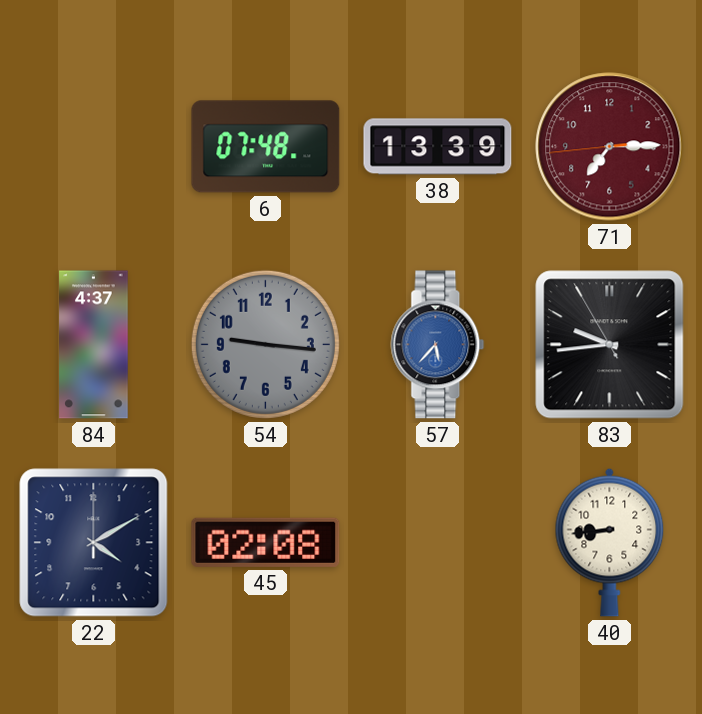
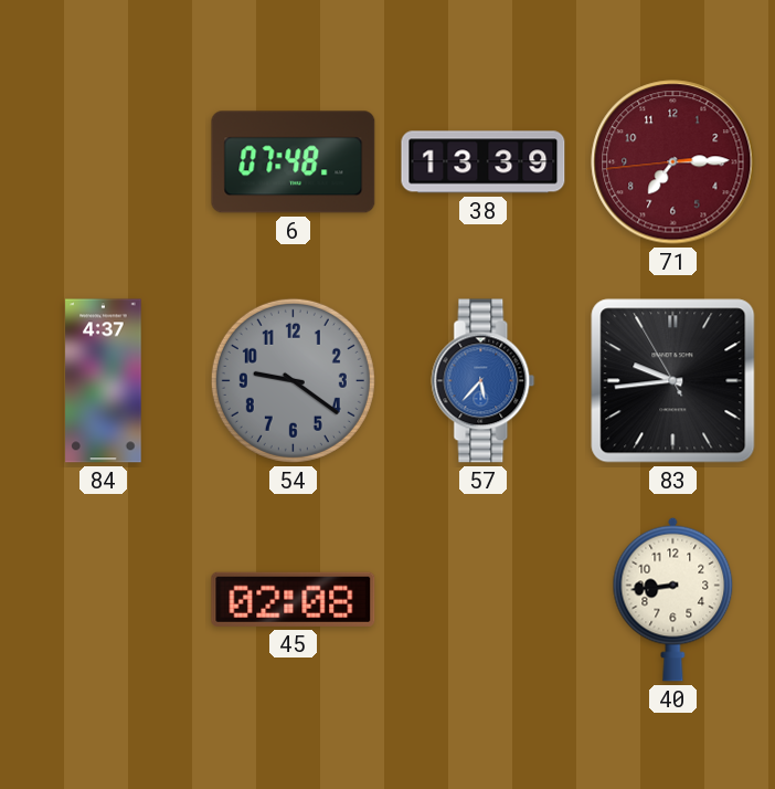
54: 9:16 -> 9:21 (293, 380)
22: 4:10 -> none (94, 543)
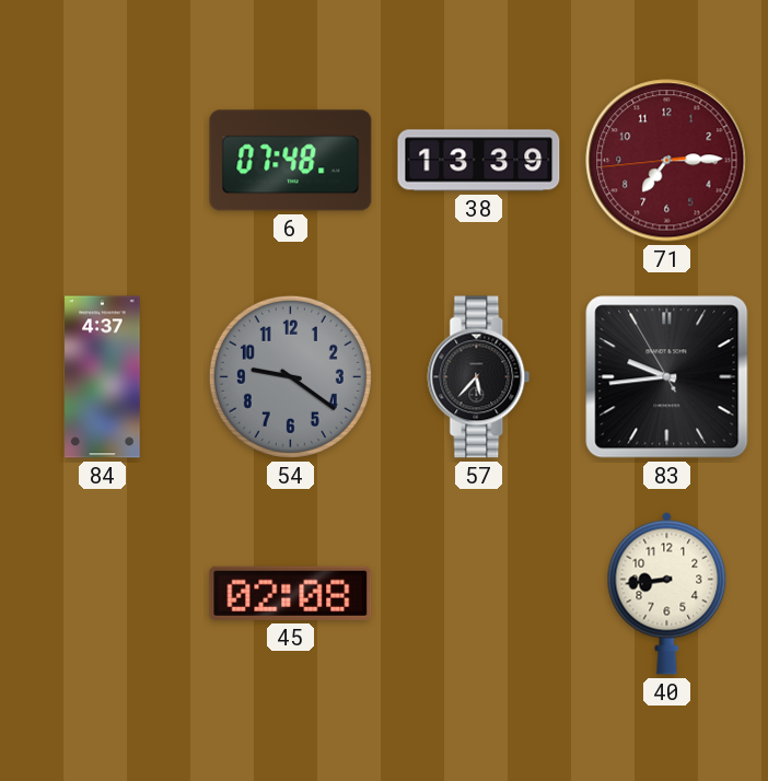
57 dial: blue -> black (479, 377)
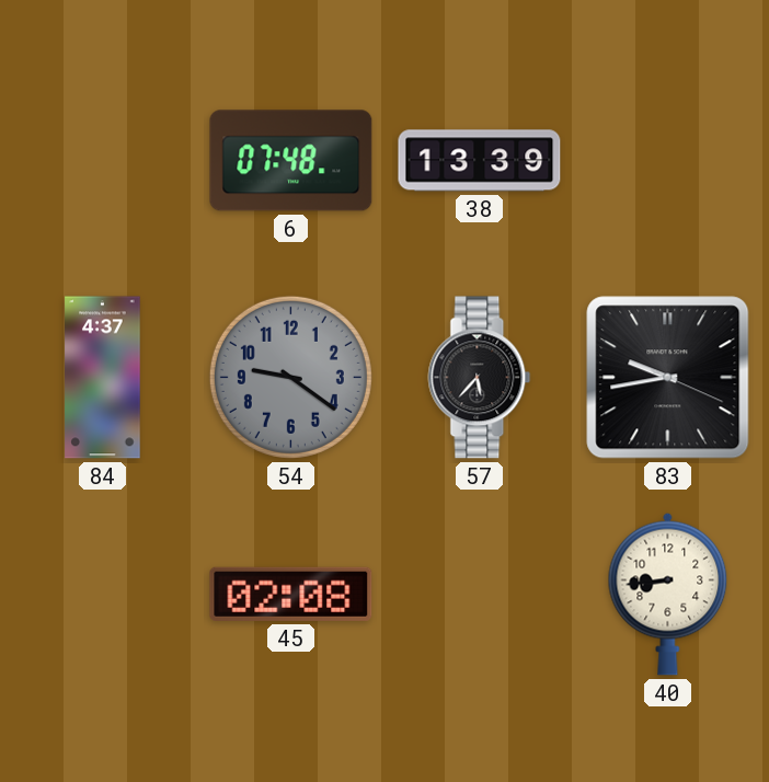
71: 7:14 -> none (667, 161)
83: 9:43:55 -> 9:43:19 (668, 378)
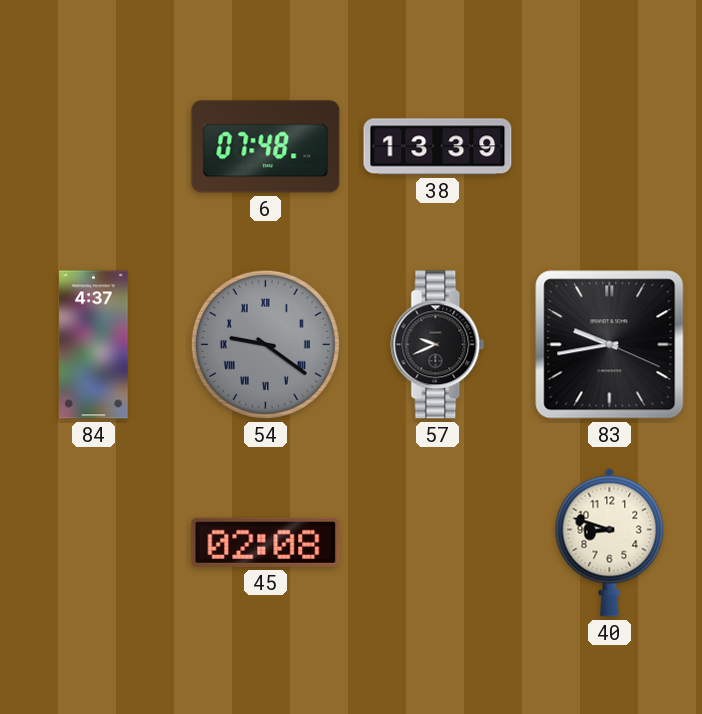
54 numerals: Arabic -> Roman (265, 344)
57: 5:37 -> 9:41 (438, 345)
40: 8:44 -> 8:48 (610, 542)
